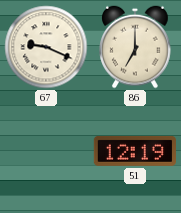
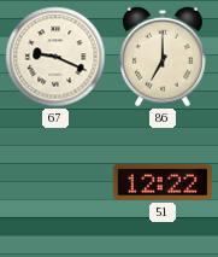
51: 12:19 -> 12:22 (163, 182)
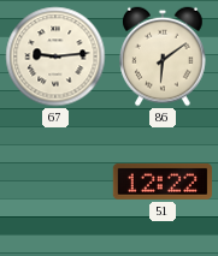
67: 9:19 -> 9:14 (55, 56)
86: 7:00 -> 6:09 (163, 56)
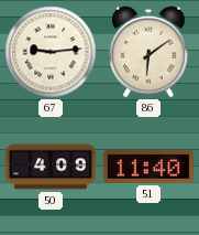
50: none -> 4:09 (51, 167)
51: 12:22 -> 11:40 (148, 167)
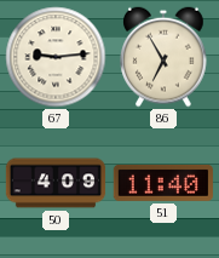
86: 6:09 -> 6:55 (163, 57)
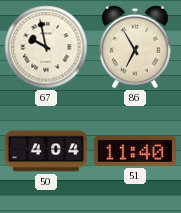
67: 9:14 -> 9:58 (46, 47)
50: 4:09 -> 4:04 (46, 151)
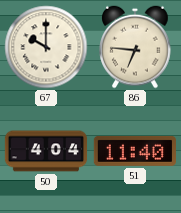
67: 9:58 -> 10:00 (46, 47)
86: 6:55 -> 6:46 (135, 47)
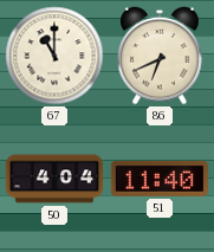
67: 10:00 -> 11:00 (54, 56)
86: 6:46 -> 6:41 (160, 56)
